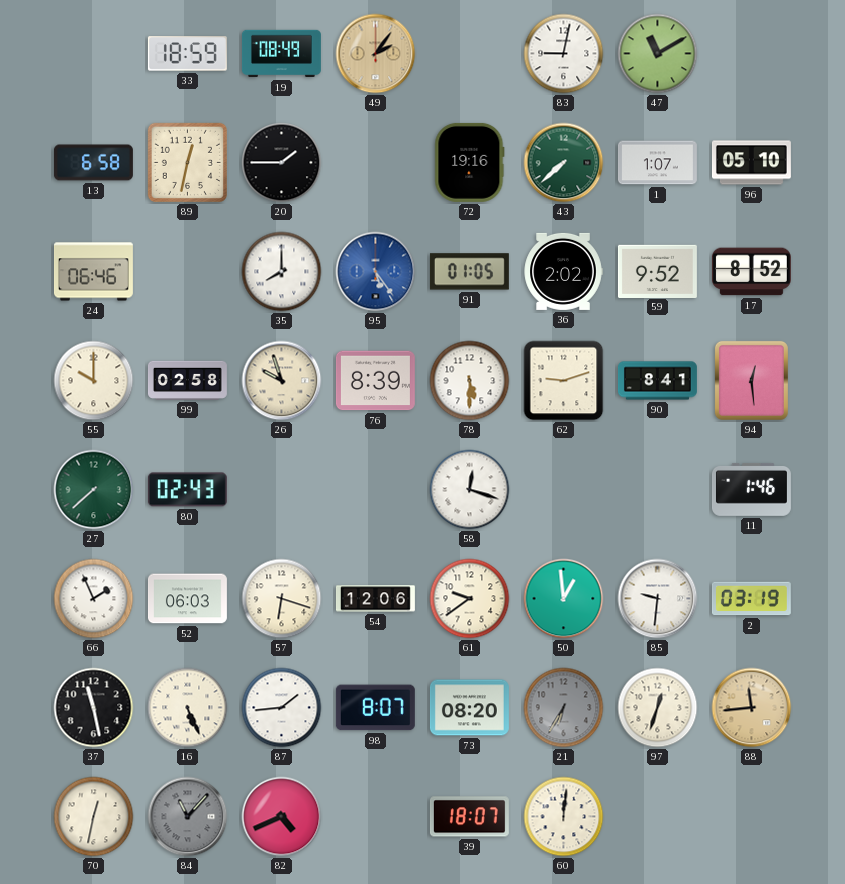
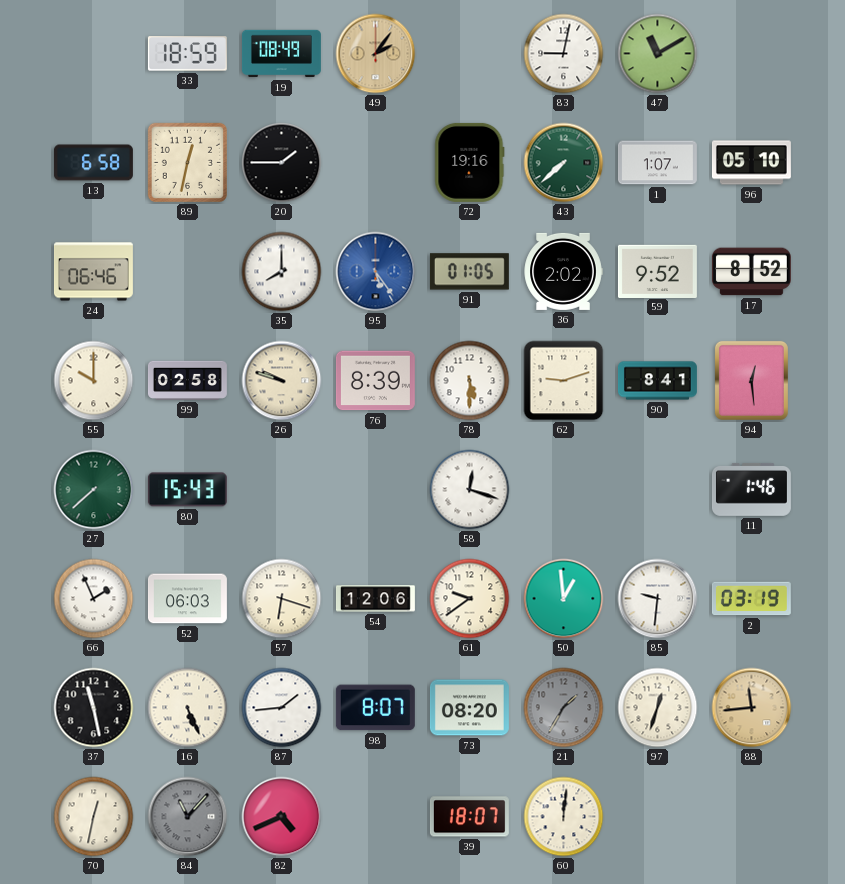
26: 9:57 -> 9:48 (282, 381)
80: 02:43 -> 15:43 (187, 490)
21: 6:35 -> 1:35 (564, 708)
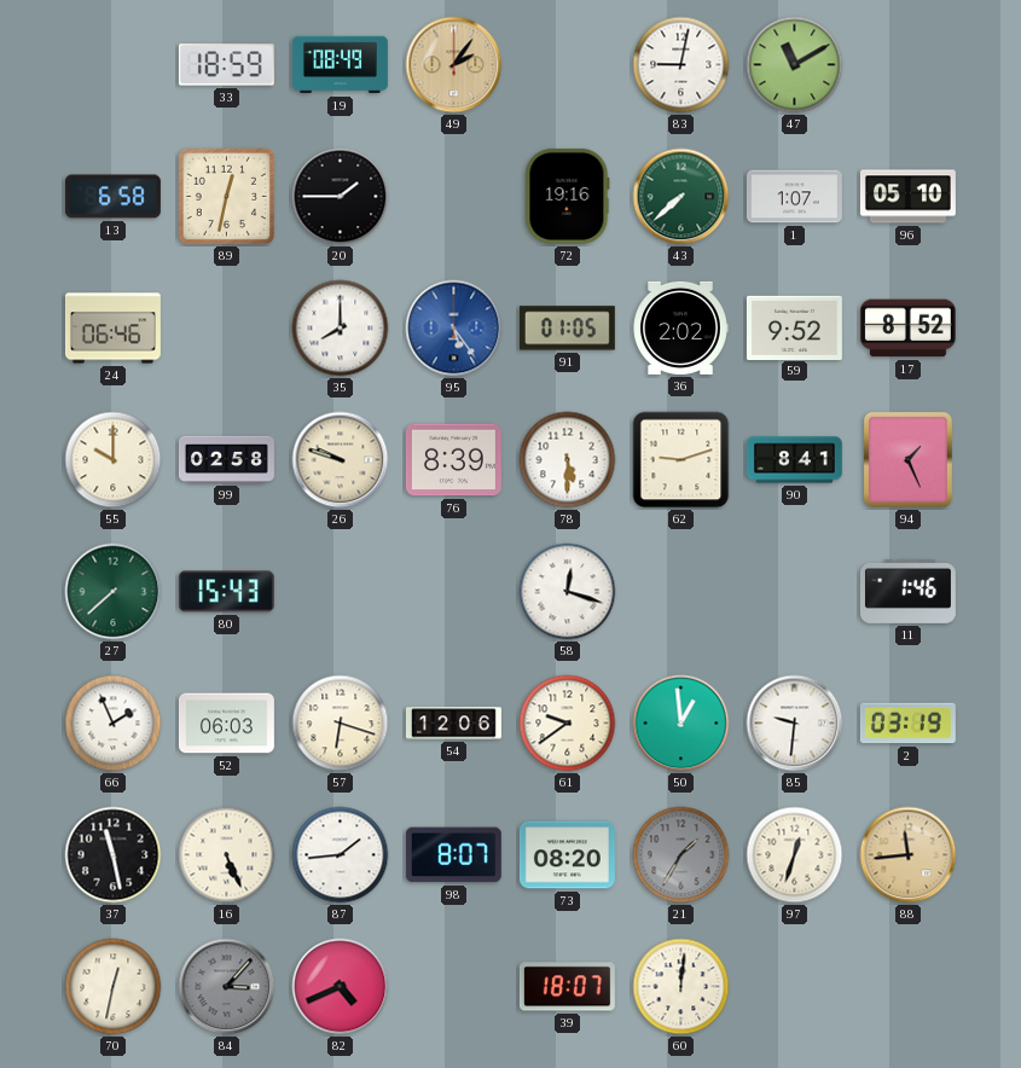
94: 12:29 -> 1:26 (907, 459)
84: 11:07 -> 3:07 (227, 987)
